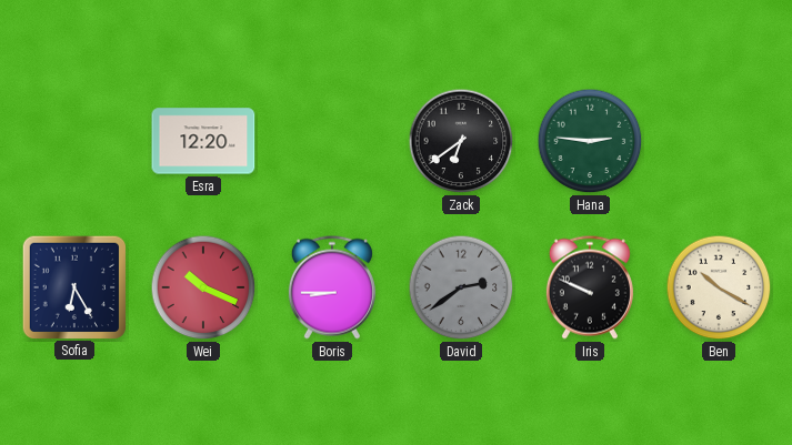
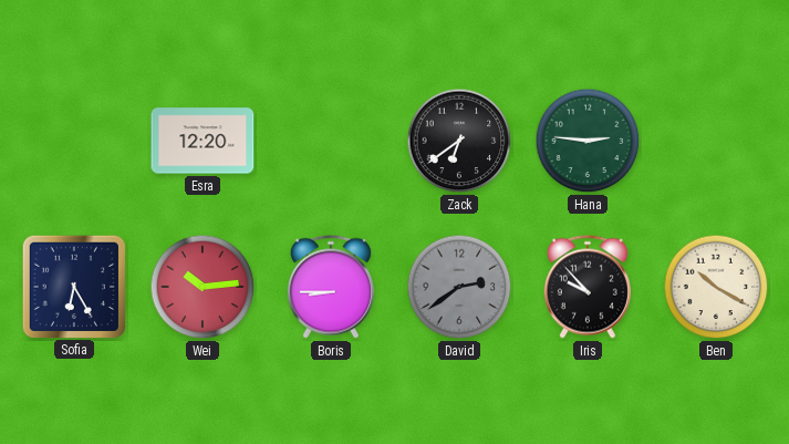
Wei: 10:19 -> 10:14 (203, 287)
Iris: 9:49 -> 9:53 (588, 287)
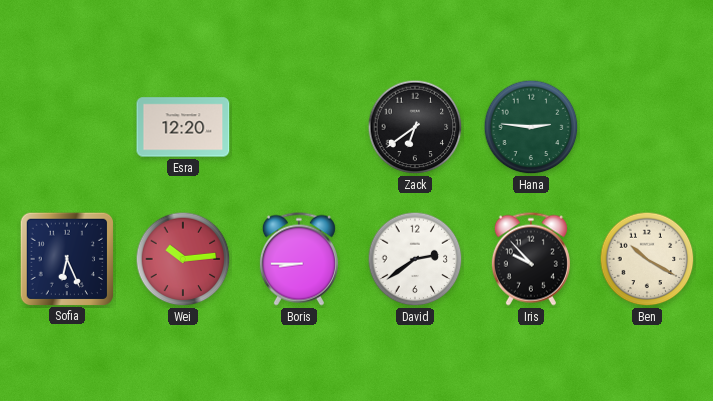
Sofia: 6:25 -> 6:26 (66, 258)
David dial: grey -> white (415, 259)
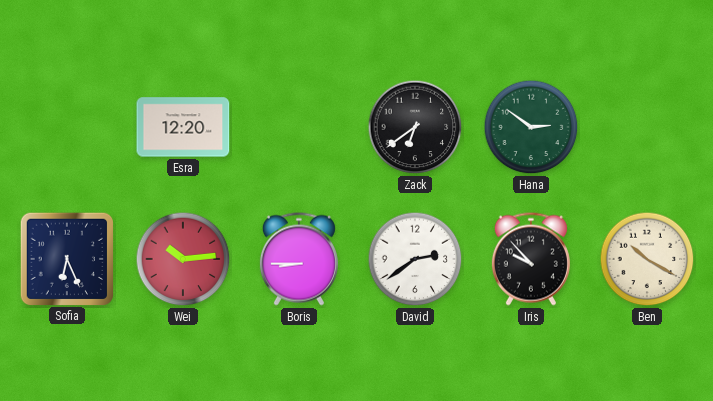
Hana: 2:46 -> 2:51 (531, 127)
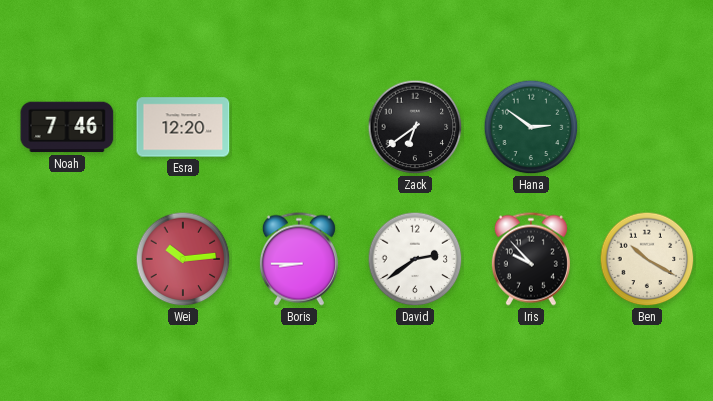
Noah: none -> 7:46 (67, 127)
Sofia: 6:26 -> none (66, 258)
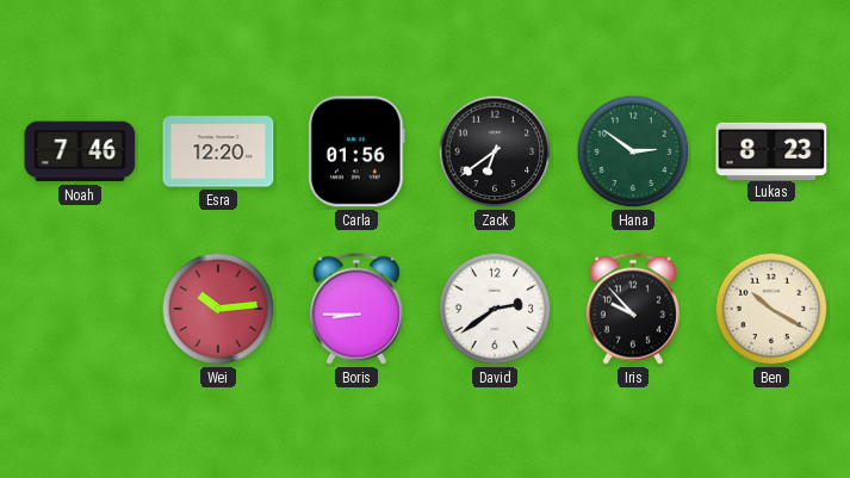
Carla: none -> 01:56 (358, 151)
Lukas: none -> 8:23 (771, 150)
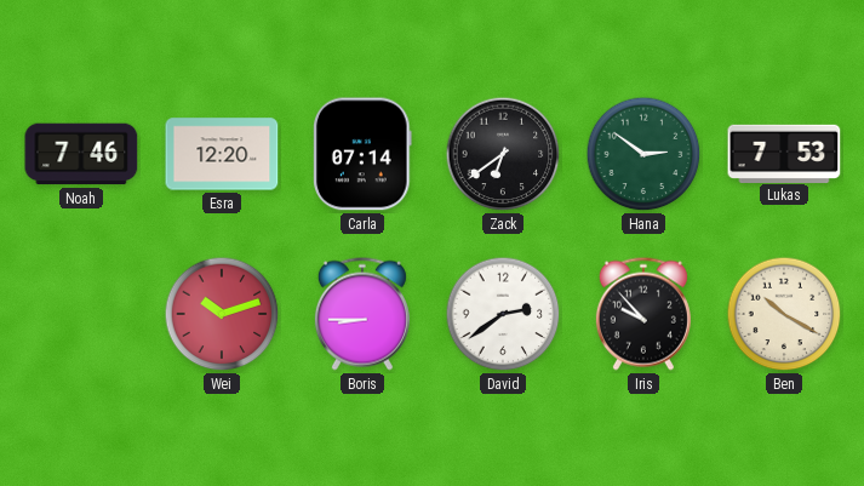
Carla: 01:56 -> 07:14 (364, 154)
Lukas: 8:23 -> 7:53 (784, 153)
Wei: 10:14 -> 10:12 (222, 314)
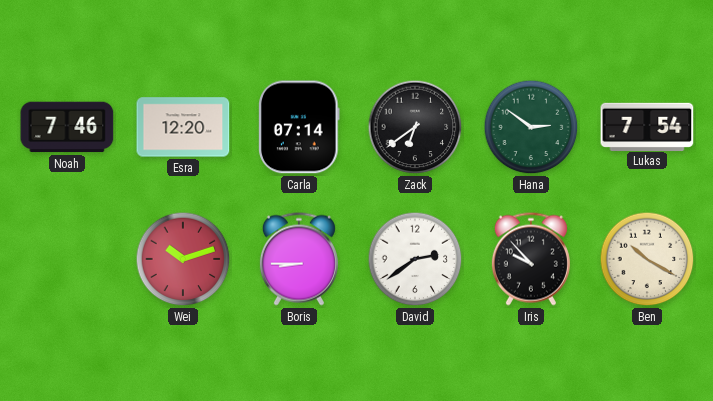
Lukas: 7:53 -> 7:54 (647, 126)
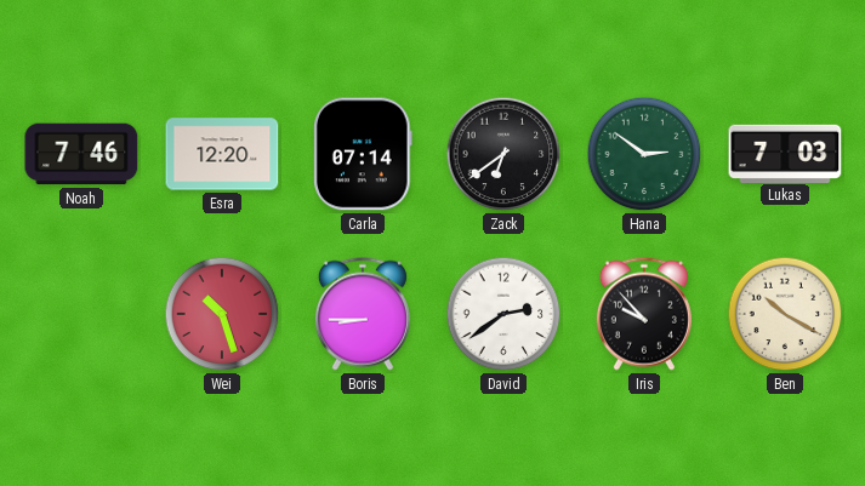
Lukas: 7:54 -> 7:03 (785, 153)
Wei: 10:12 -> 10:27 (222, 314)
